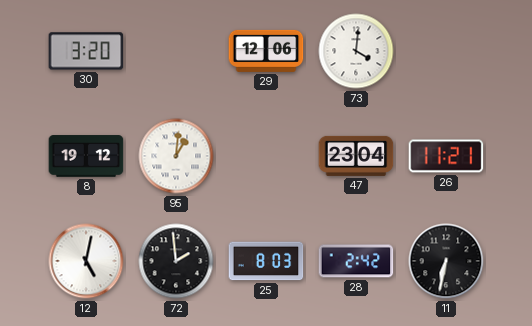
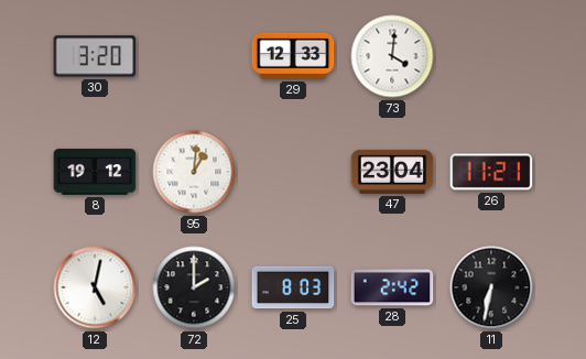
29: 12:06 -> 12:33 (293, 56)
72: 1:59 -> 2:00 (194, 287)
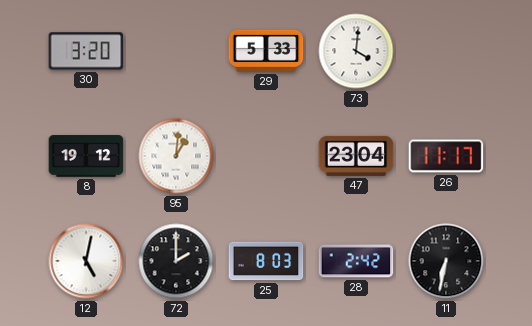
29: 12:33 -> 5:33 (266, 51)
26: 11:21 -> 11:17 (446, 156)
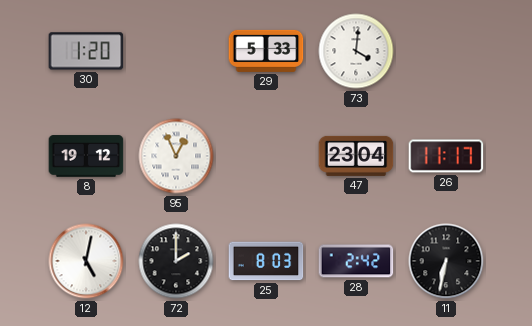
30: 3:20 -> 1:20 (86, 51)
95: 1:01 -> 12:56 (176, 156)
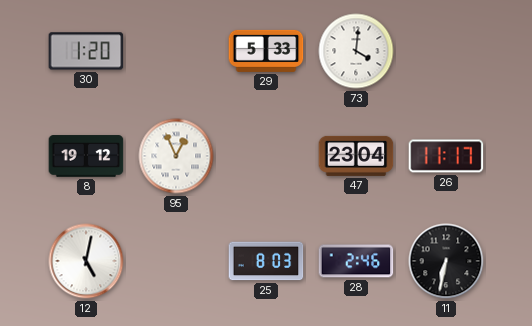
72: 2:00 -> none (176, 261)
28: 2:42 -> 2:46 (356, 261)
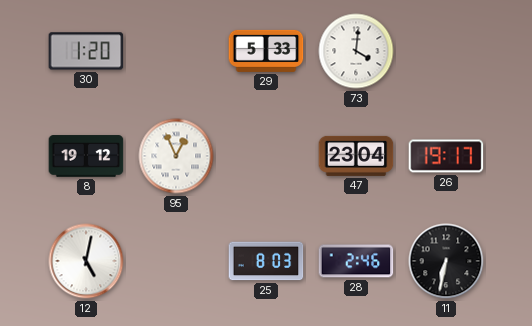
26: 11:17 -> 19:17 (446, 156)
